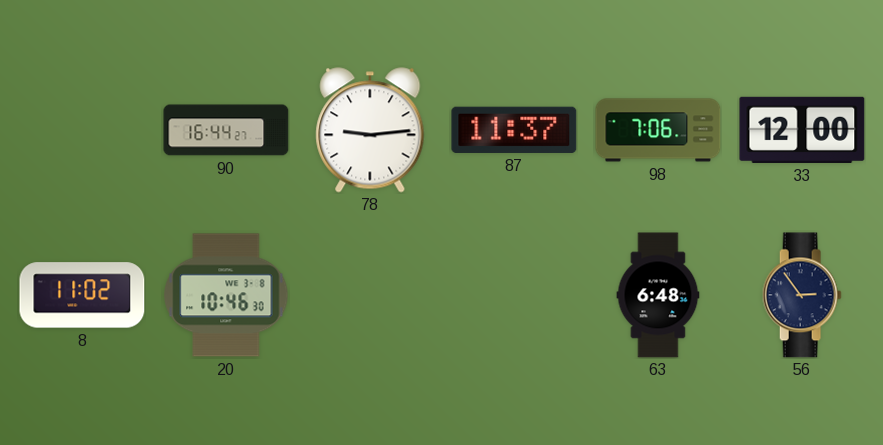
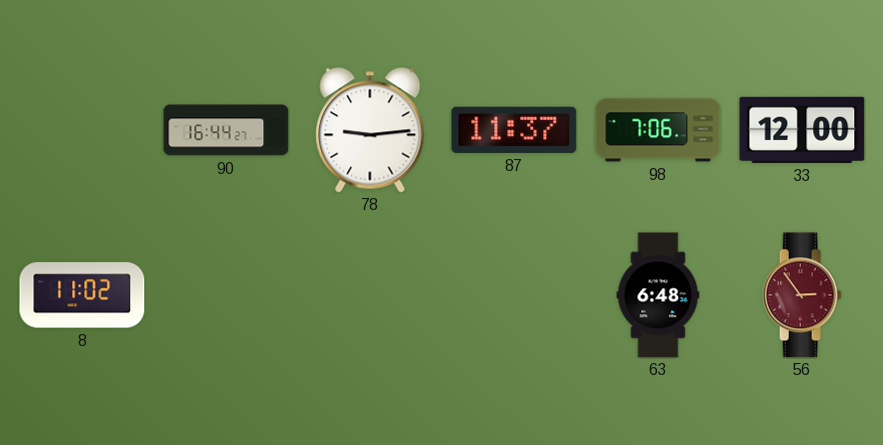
20: 10:46 -> none (226, 295)
56 dial: navy -> burgundy (802, 295)
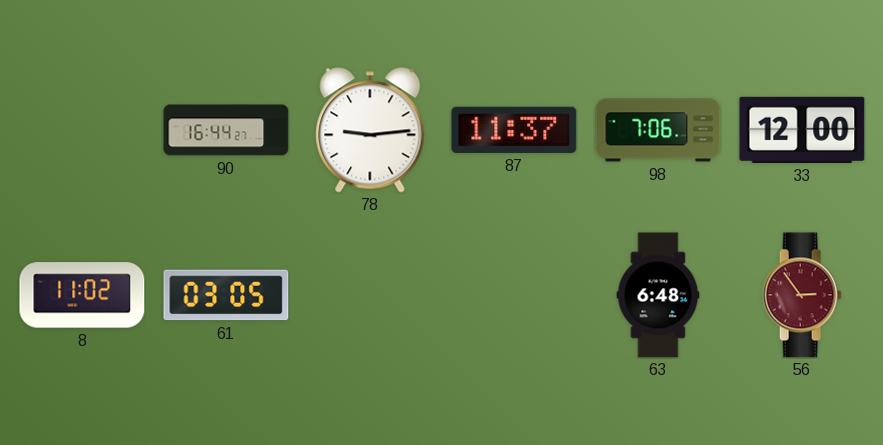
61: none -> 03:05 (226, 295)
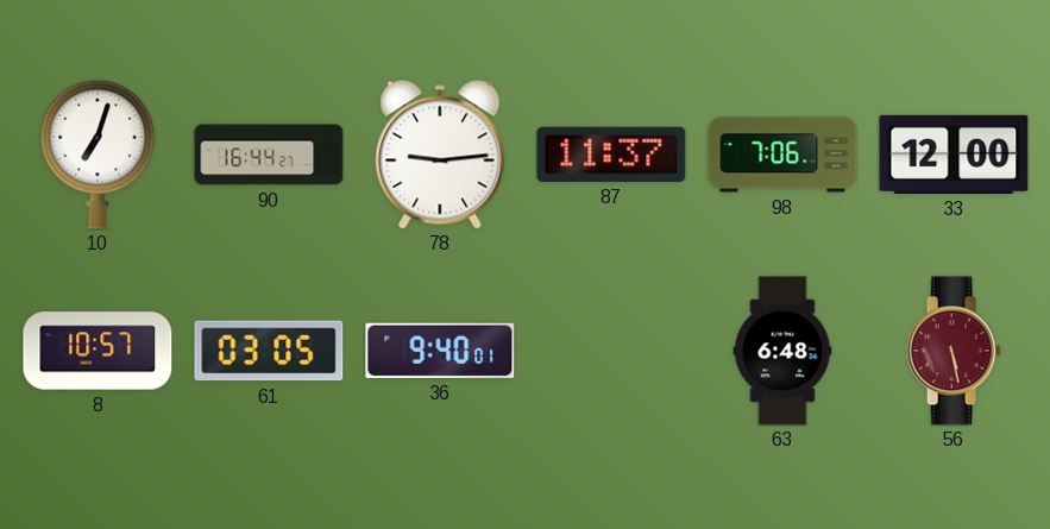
10: none -> 7:03 (98, 155)
8: 11:02 -> 10:57 (98, 351)
36: none -> 9:40 (440, 351)
56: 2:54 -> 5:28 (954, 351)
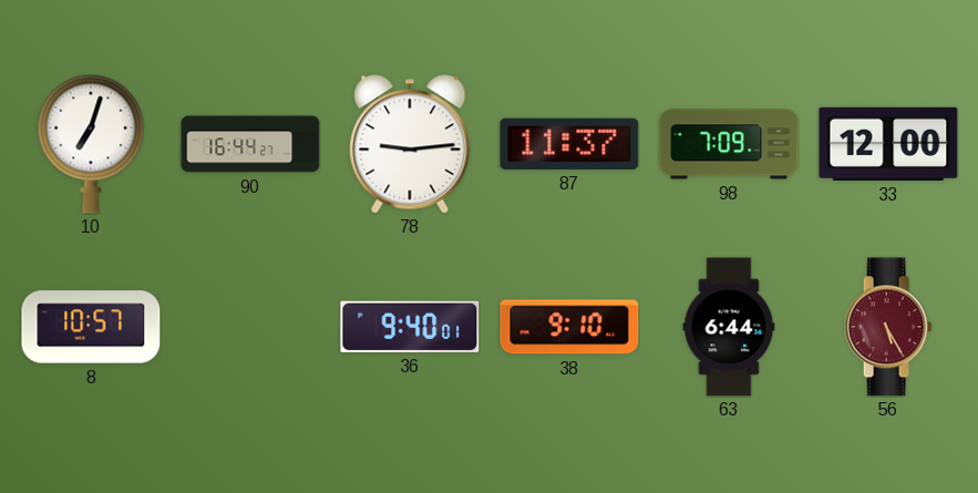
98: 7:06 -> 7:09 (729, 144)
61: 03:05 -> none (269, 351)
38: none -> 9:10 (569, 327)
63: 6:48 -> 6:44 (729, 327)
56: 5:28 -> 5:25 (888, 327)
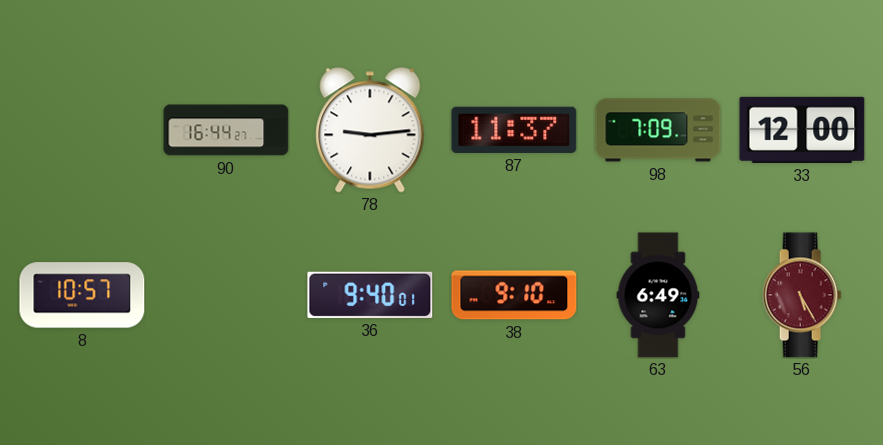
10: 7:03 -> none (91, 144)
63: 6:44 -> 6:49 (658, 295)
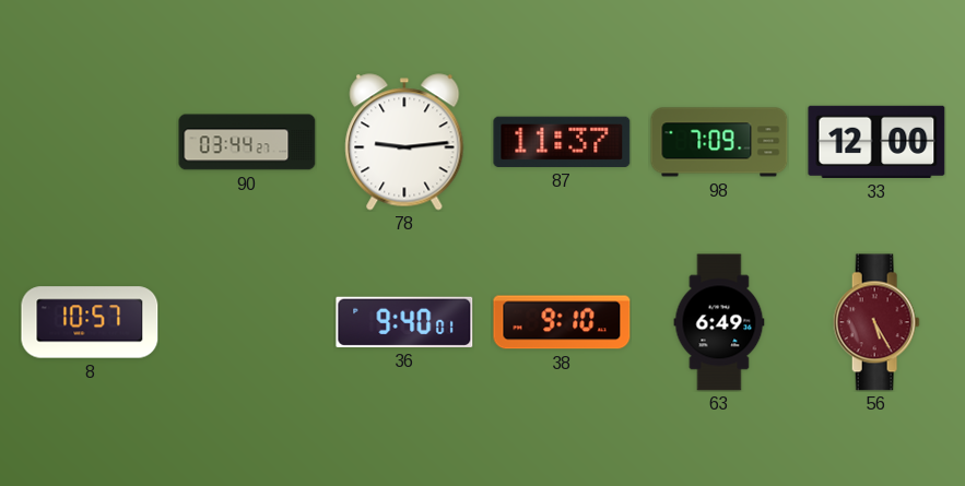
90: 16:44 -> 03:44 (247, 142)
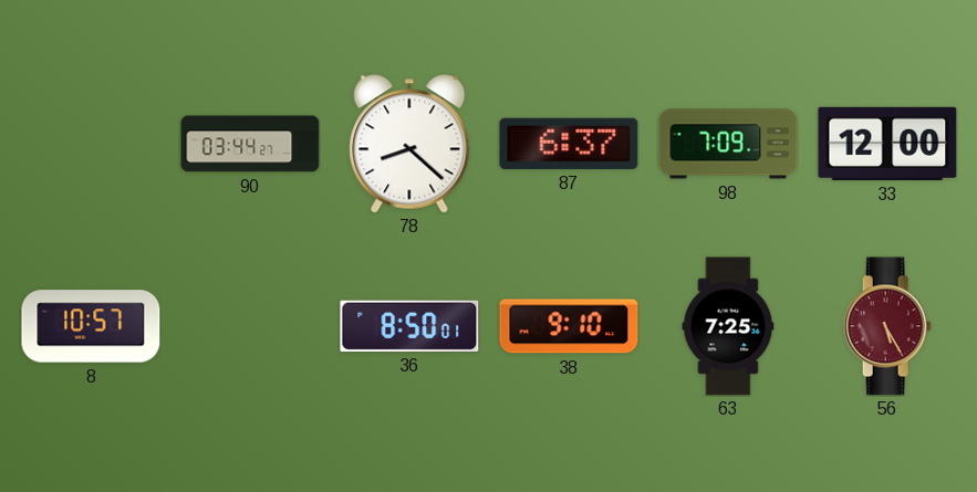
78: 9:14 -> 8:22 (409, 144)
87: 11:37 -> 6:37 (569, 144)
36: 9:40 -> 8:50 (409, 326)
63: 6:49 -> 7:25 (728, 326)
